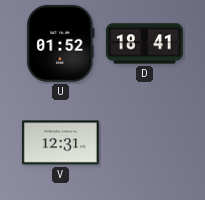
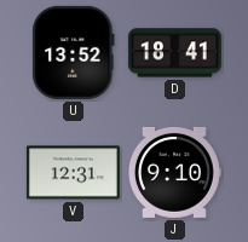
U: 01:52 -> 13:52 (74, 52)
J: none -> 9:10 (174, 172)
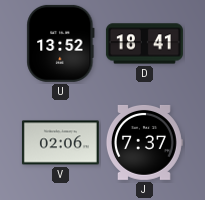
V: 12:31 -> 02:06 (60, 143)
J: 9:10 -> 7:37 (144, 142)
